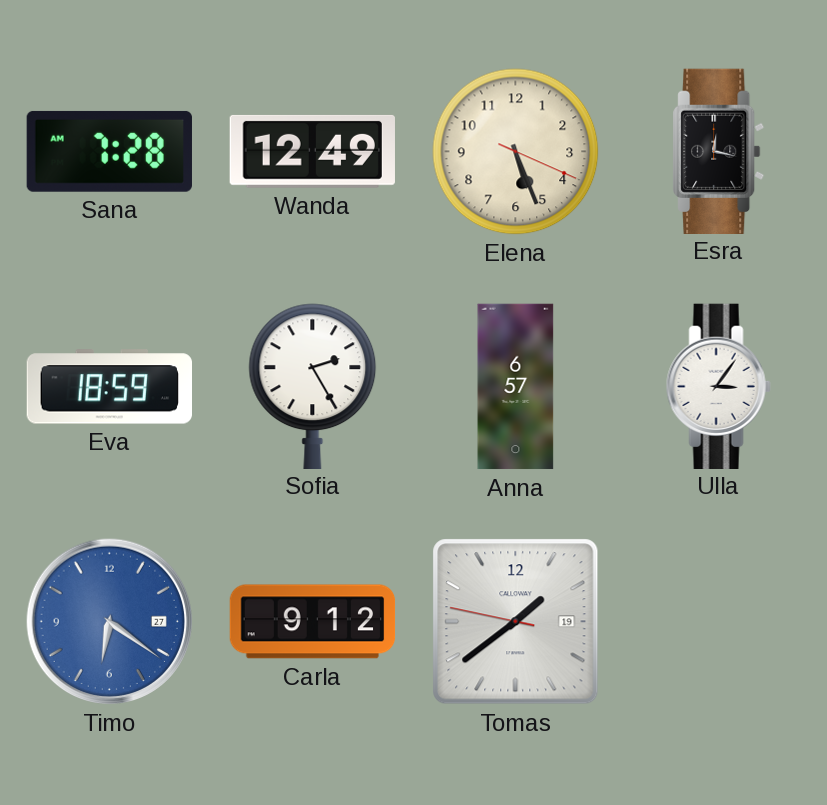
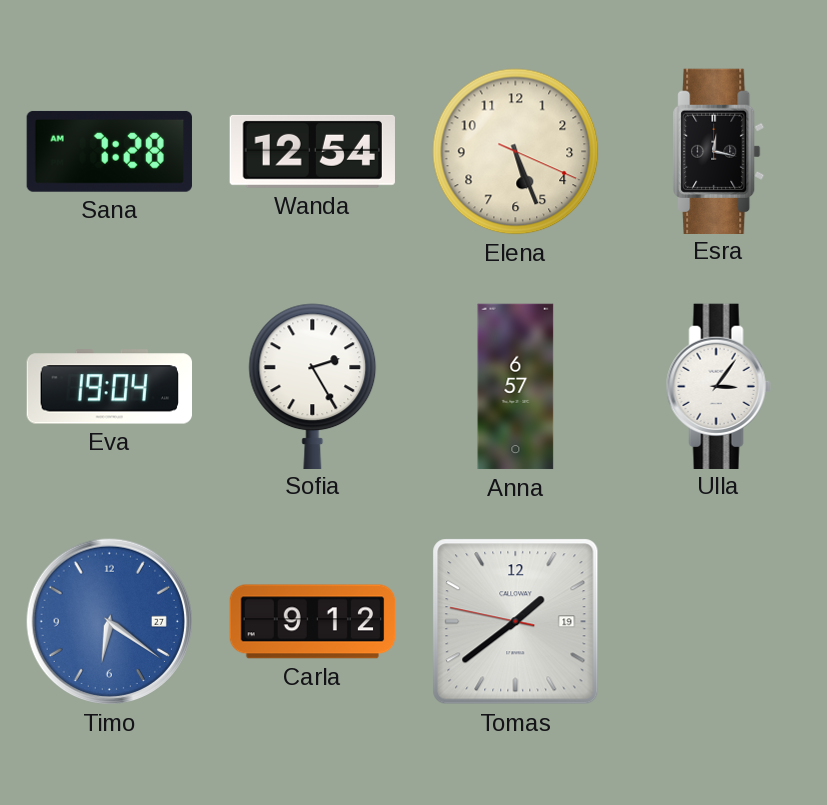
Wanda: 12:49 -> 12:54 (312, 151)
Eva: 18:59 -> 19:04 (109, 387)
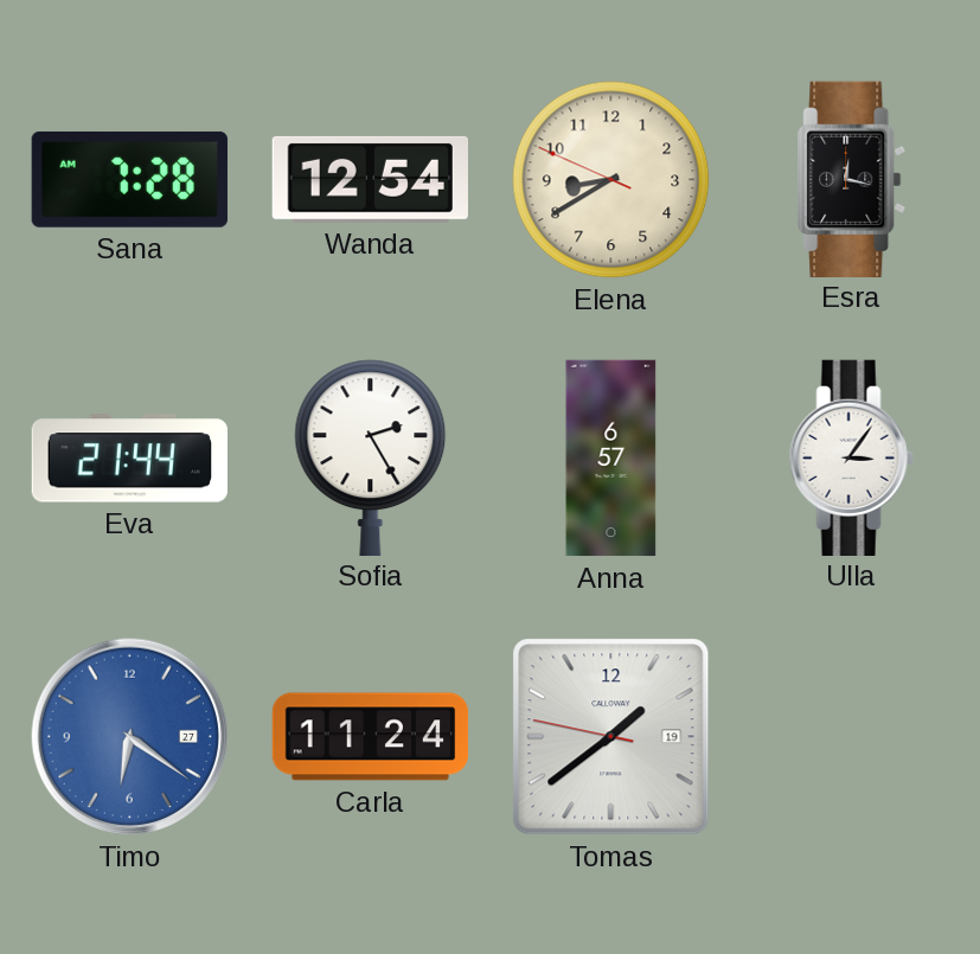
Elena: 5:26 -> 8:39 (611, 180)
Eva: 19:04 -> 21:44 (129, 459)
Carla: 9:12 -> 11:24 (371, 737)
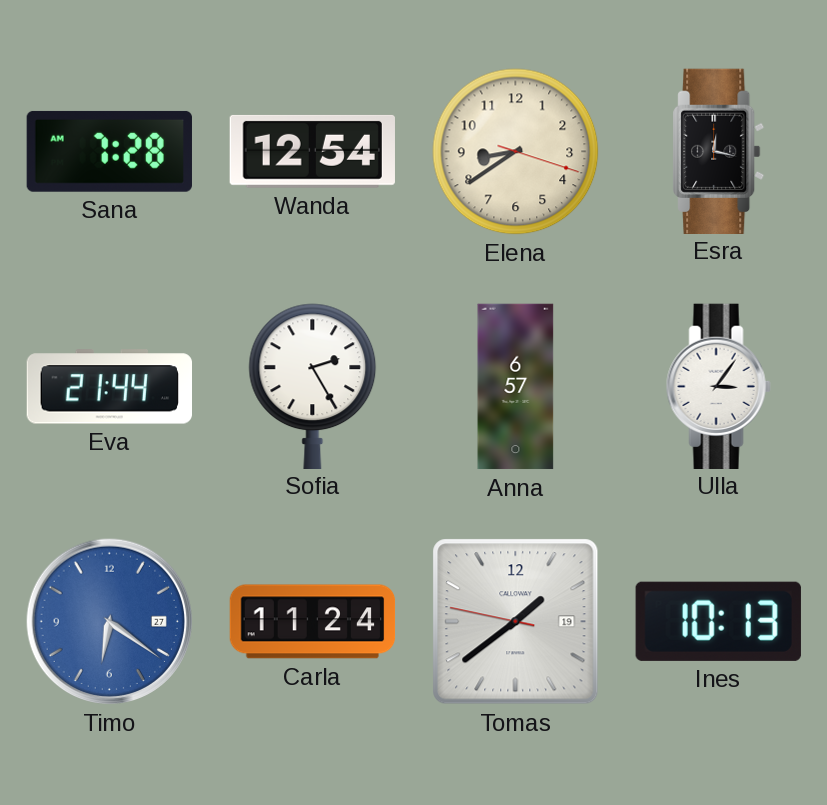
Elena: 8:39:49 -> 8:39:18 (516, 152)
Ines: none -> 10:13 (718, 621)
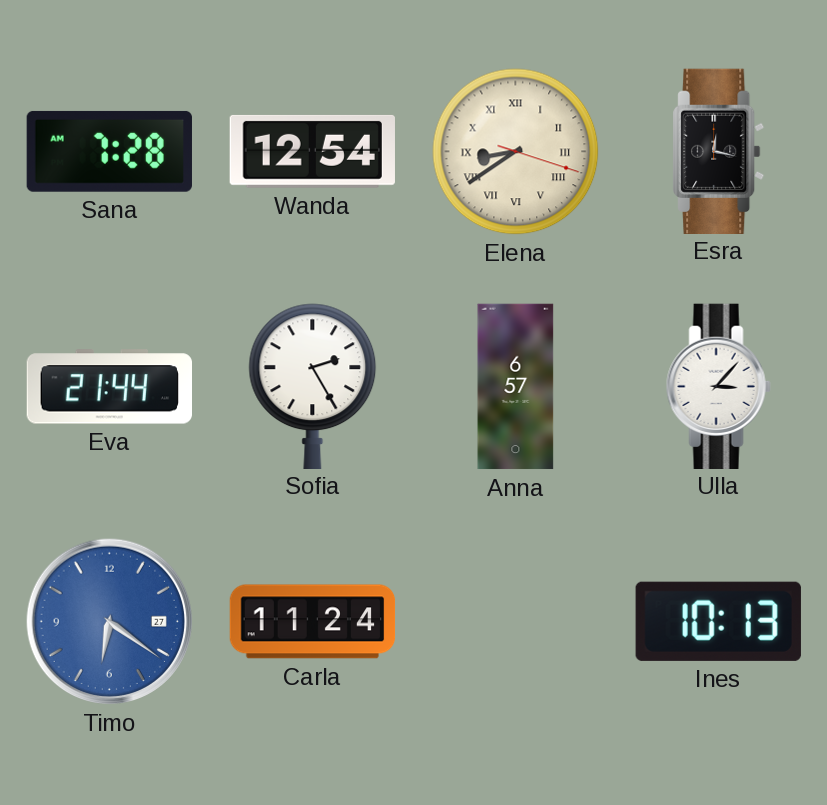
Elena numerals: Arabic -> Roman (516, 152)
Ulla: 3:06 -> 3:07 (718, 386)
Tomas: 1:38 -> none (516, 622)
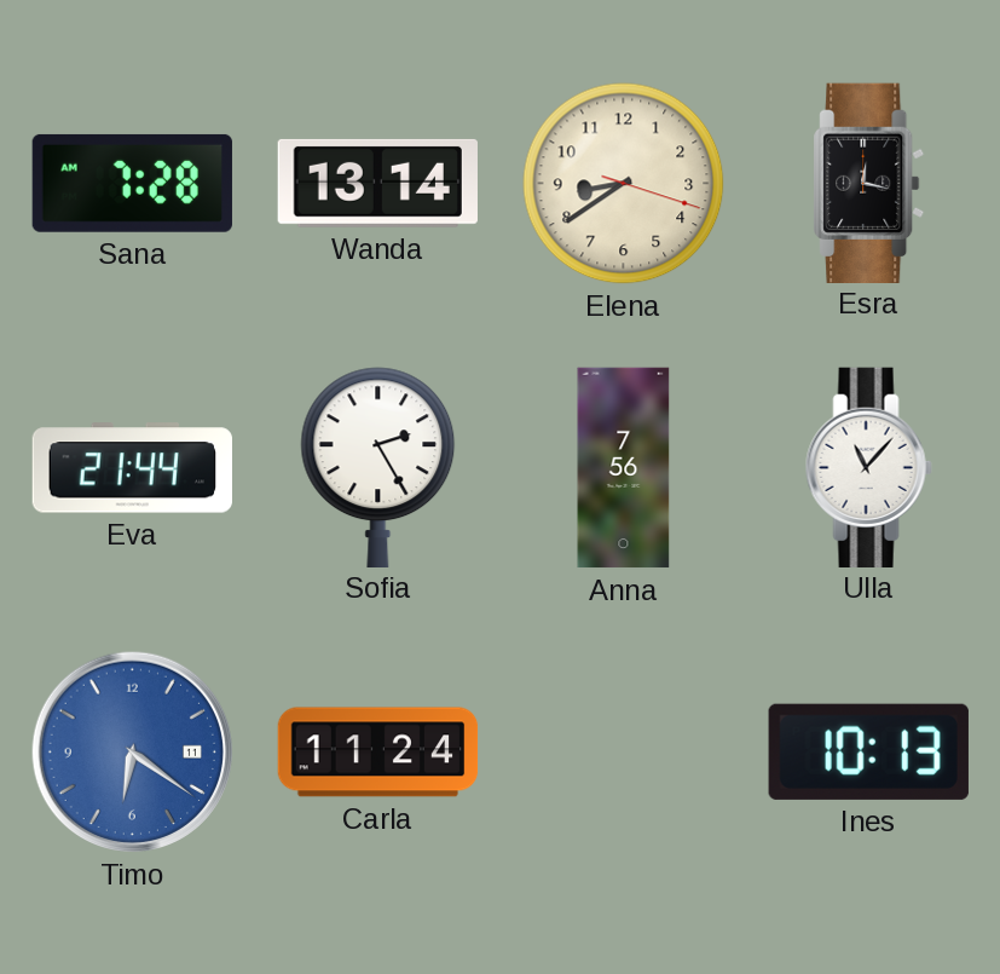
Wanda: 12:54 -> 13:14 (377, 183)
Elena numerals: Roman -> Arabic (624, 184)
Anna: 6:57 -> 7:56 (624, 468)
Ulla: 3:07 -> 11:07 (868, 467)
Timo date: 27 -> 11 (132, 751)
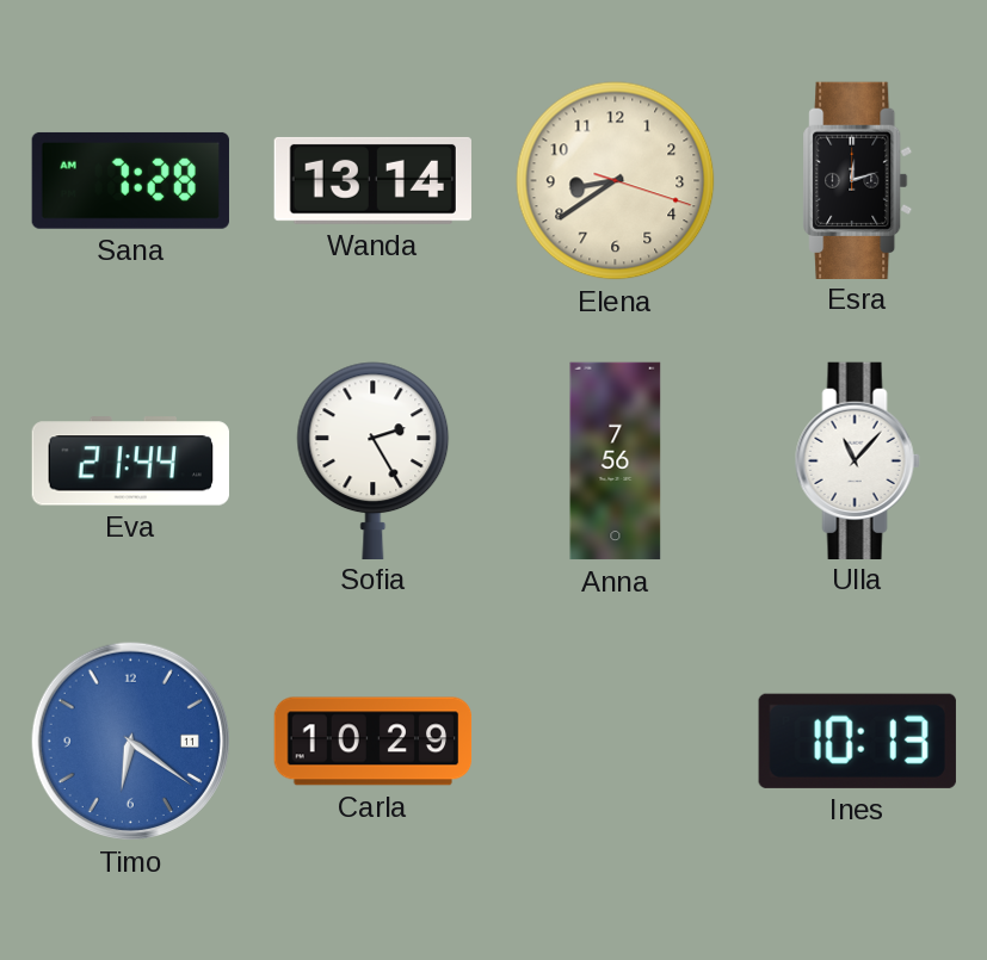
Esra: 12:17 -> 12:12 (858, 180)
Carla: 11:24 -> 10:29 (374, 742)
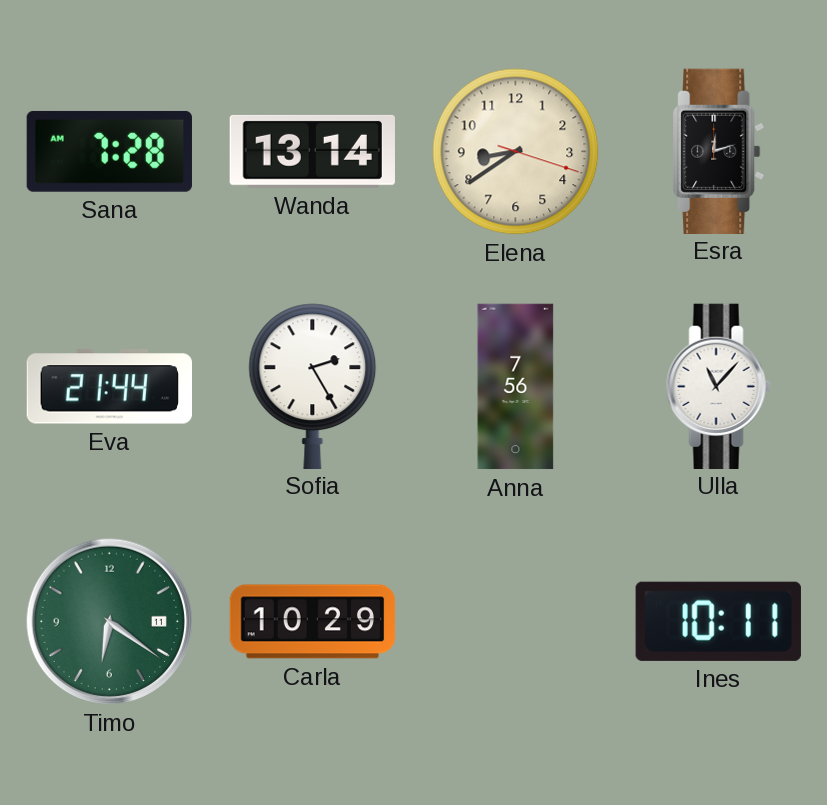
Timo dial: blue -> green (109, 621)
Ines: 10:13 -> 10:11 (718, 621)
